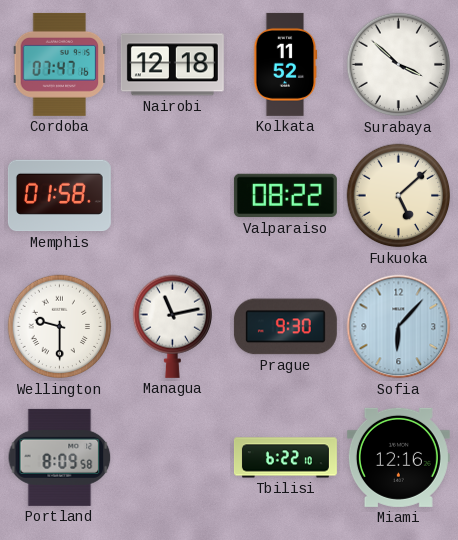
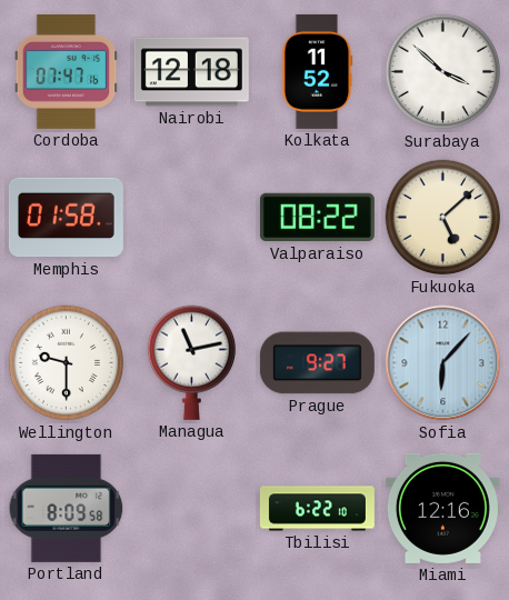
Prague: 9:30 -> 9:27 (317, 363)
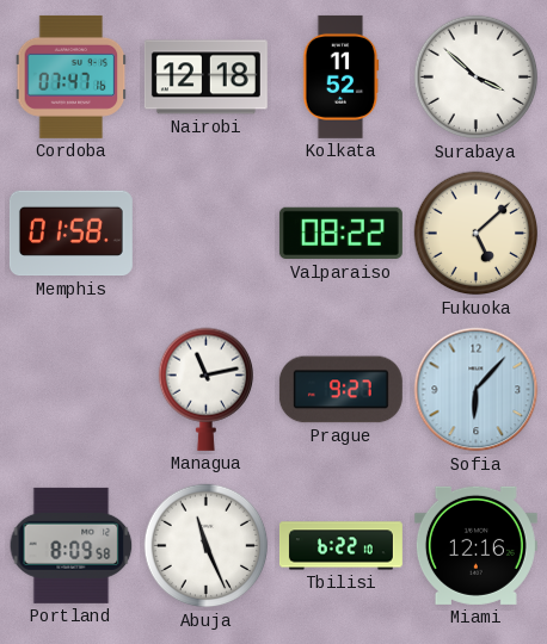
Wellington: 9:30 -> none (67, 363)
Abuja: none -> 11:26 (207, 546)
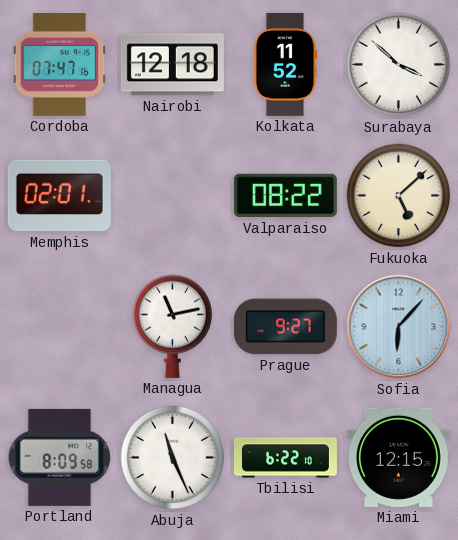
Memphis: 01:58 -> 02:01 (59, 196)
Miami: 12:16 -> 12:15 (398, 457)
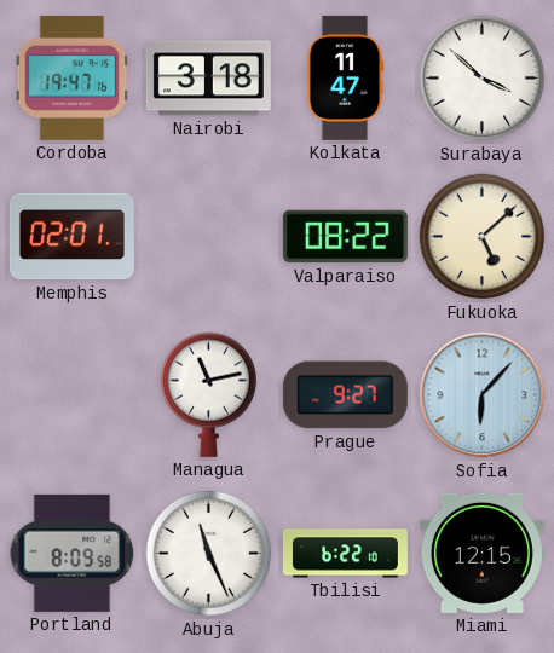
Cordoba: 07:47 -> 19:47 (73, 77)
Nairobi: 12:18 -> 3:18 (208, 79)
Kolkata: 11:52 -> 11:47 (346, 77)
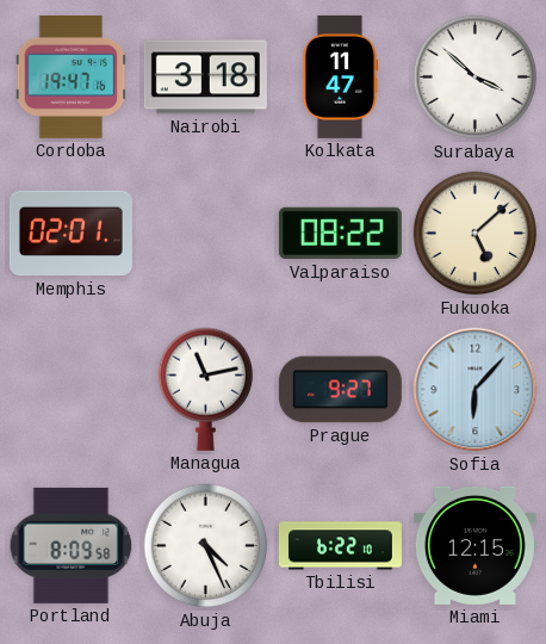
Abuja: 11:26 -> 4:26 (206, 546)
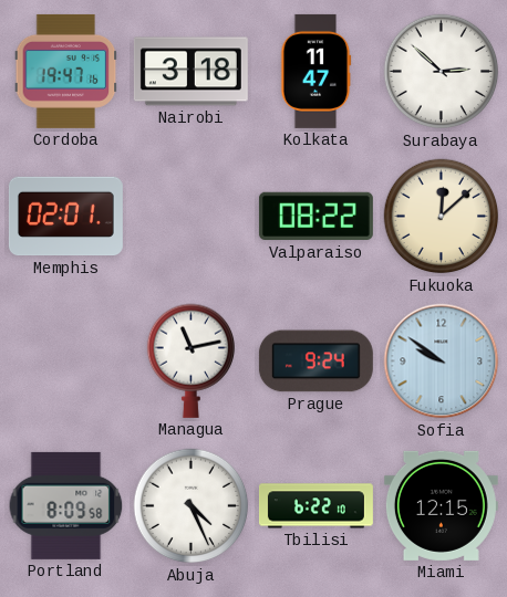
Surabaya: 3:52 -> 2:52 (442, 72)
Fukuoka: 5:08 -> 12:08 (442, 217)
Prague: 9:27 -> 9:24 (315, 362)
Sofia: 6:07 -> 9:51 (442, 362)
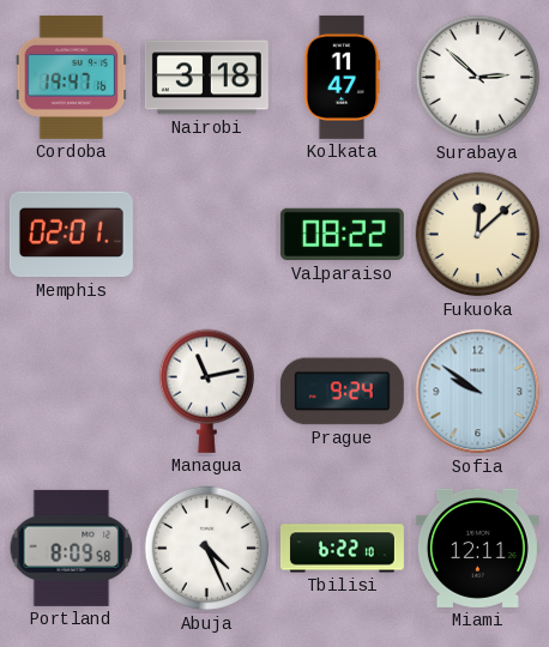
Miami: 12:15 -> 12:11 (477, 548)
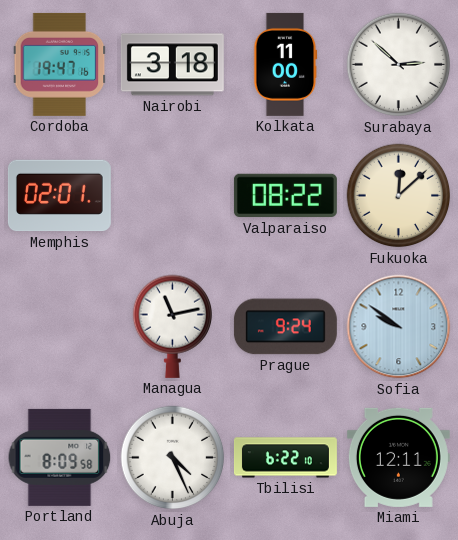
Kolkata: 11:47 -> 11:00 (286, 64)
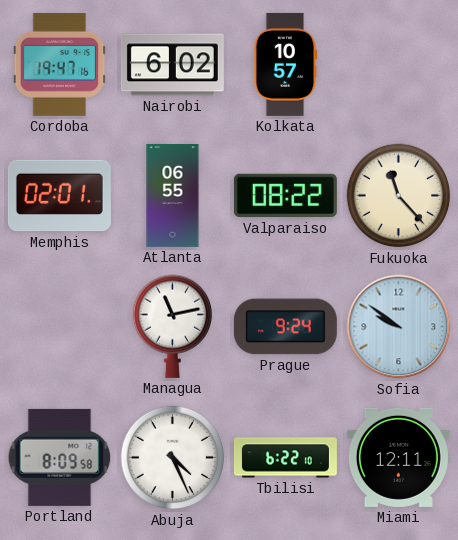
Nairobi: 3:18 -> 6:02 (172, 65)
Kolkata: 11:00 -> 10:57 (286, 64)
Surabaya: 2:52 -> none (399, 65)
Atlanta: none -> 06:55 (173, 195)
Fukuoka: 12:08 -> 11:23 (399, 196)
